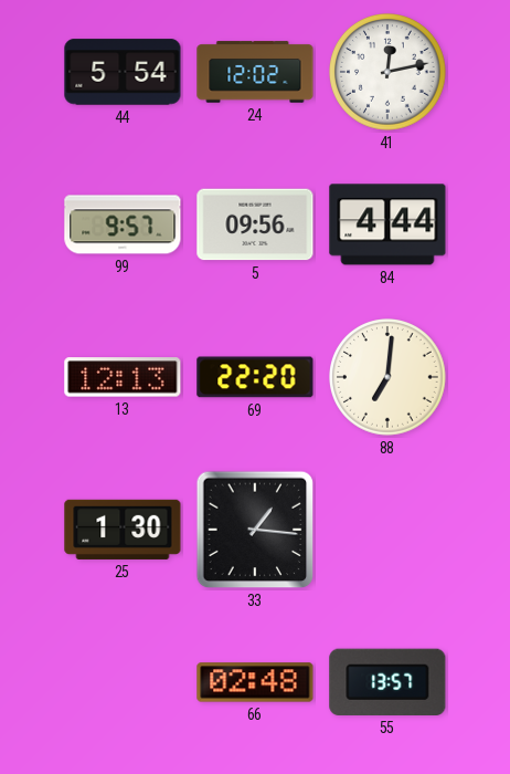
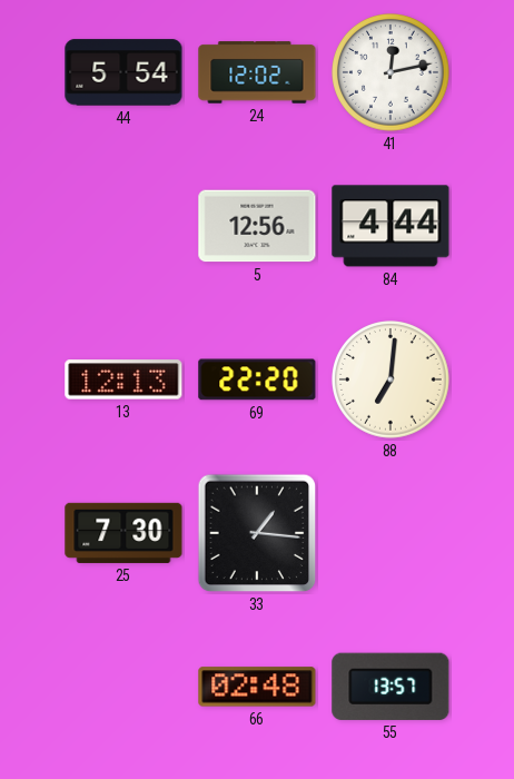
99: 9:57 -> none (123, 224)
5: 09:56 -> 12:56 (257, 226)
25: 1:30 -> 7:30 (123, 533)
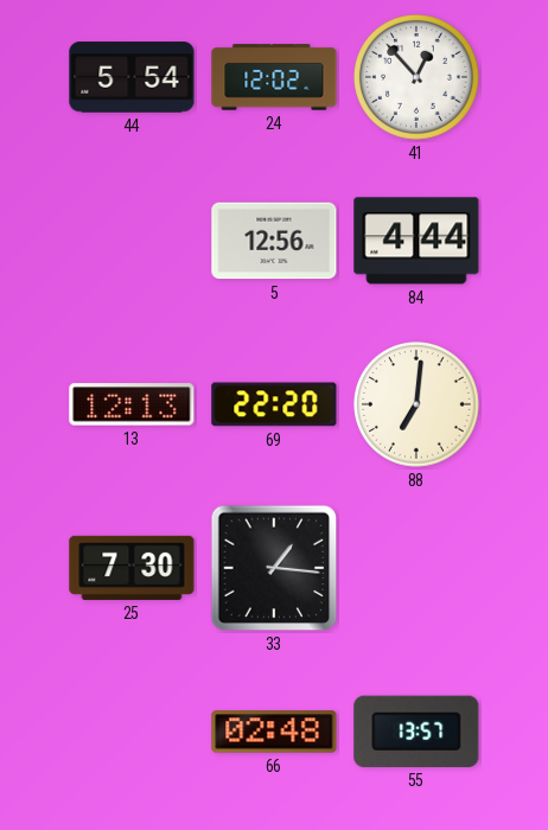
41: 12:13 -> 12:53 (418, 78)
